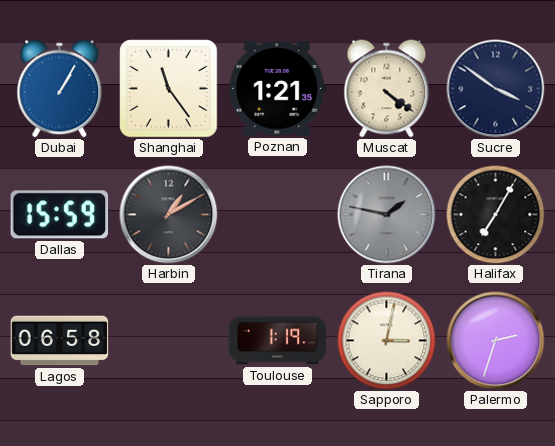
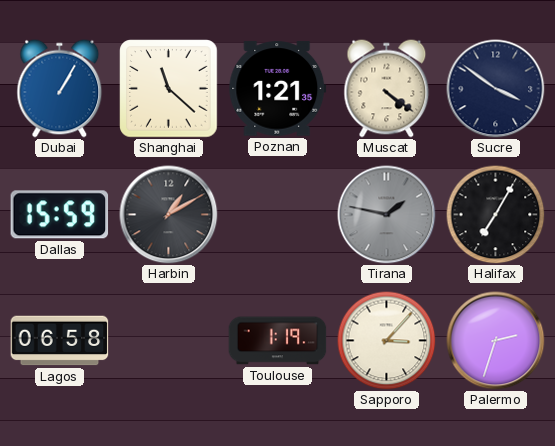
Shanghai: 11:24 -> 11:22 (169, 89)
Sapporo: 3:02 -> 3:07 (387, 341)
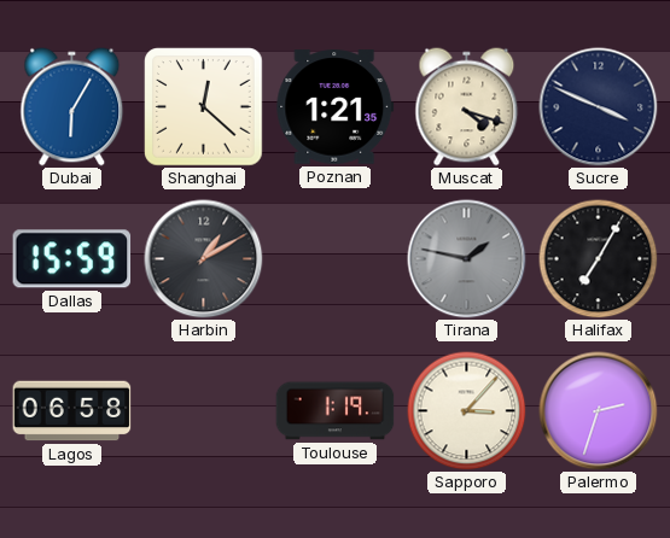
Dubai: 1:05 -> 6:05 (72, 107)
Shanghai: 11:22 -> 12:22 (204, 107)
Muscat: 4:21 -> 4:18 (467, 107)
Sucre: 3:51 -> 3:49 (599, 107)
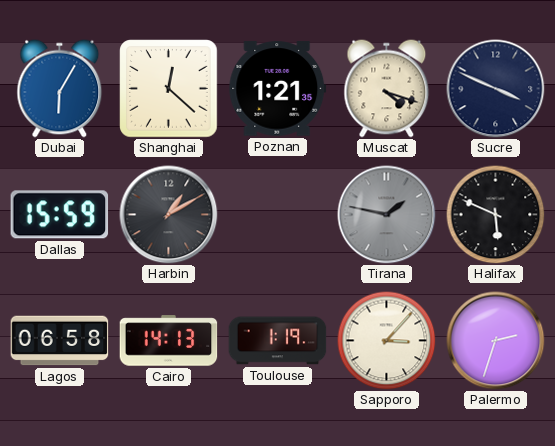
Halifax: 7:05 -> 5:49 (496, 215)
Cairo: none -> 14:13 (169, 341)
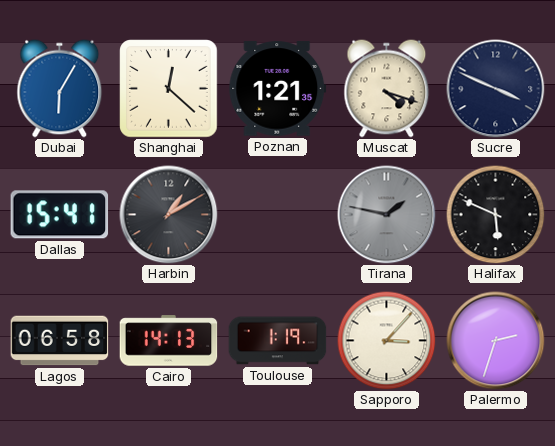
Dallas: 15:59 -> 15:41 (60, 215)
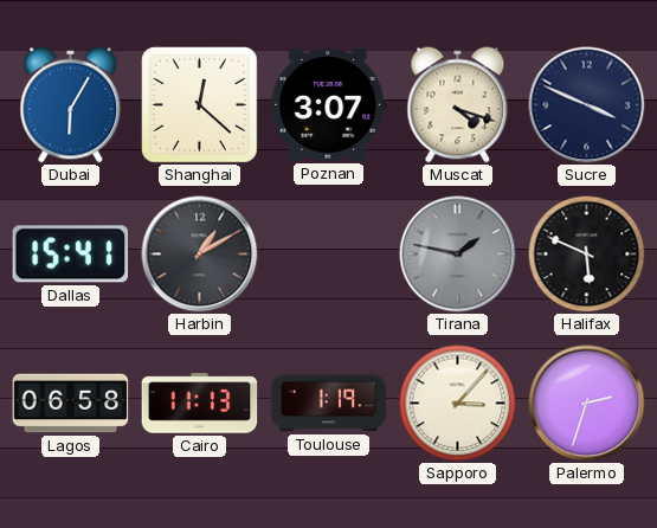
Poznan: 1:21 -> 3:07 (329, 105)
Cairo: 14:13 -> 11:13 (200, 404)
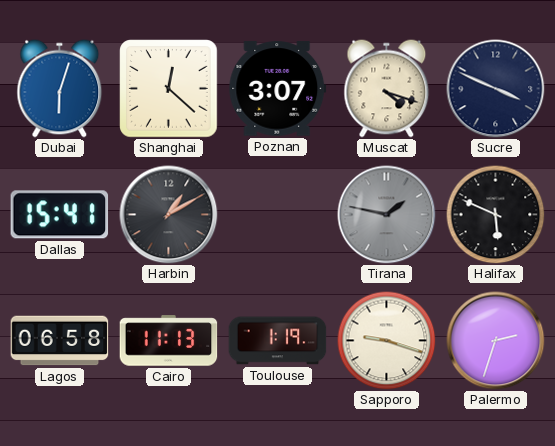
Dubai: 6:05 -> 6:03 (60, 89)
Sapporo: 3:07 -> 9:18 (387, 341)
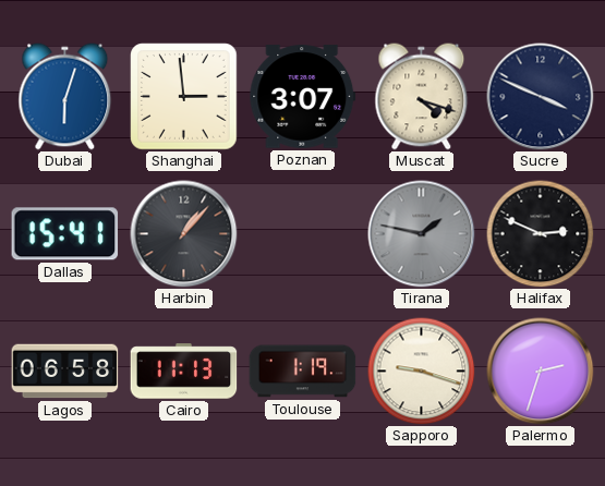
Shanghai: 12:22 -> 2:59 (184, 97)
Harbin: 1:10 -> 1:07 (184, 234)
Halifax: 5:49 -> 2:49 (541, 234)
